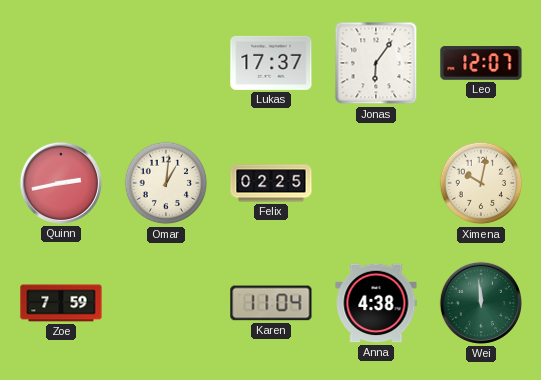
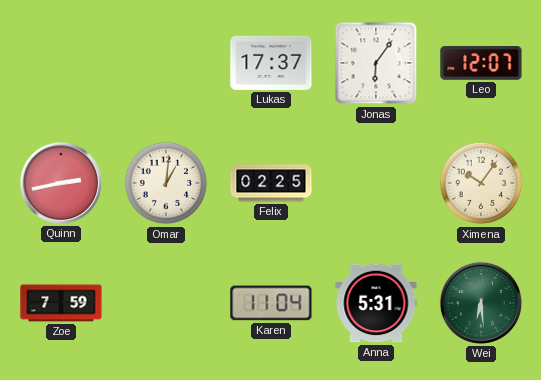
Ximena: 10:02 -> 10:06 (481, 183)
Anna: 4:38 -> 5:31 (376, 303)
Wei: 11:59 -> 6:29 (481, 303)
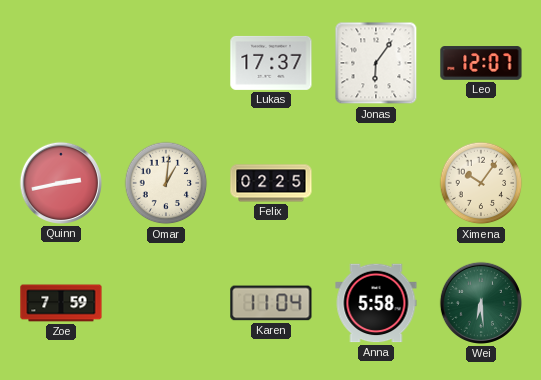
Anna: 5:31 -> 5:58 (376, 303)
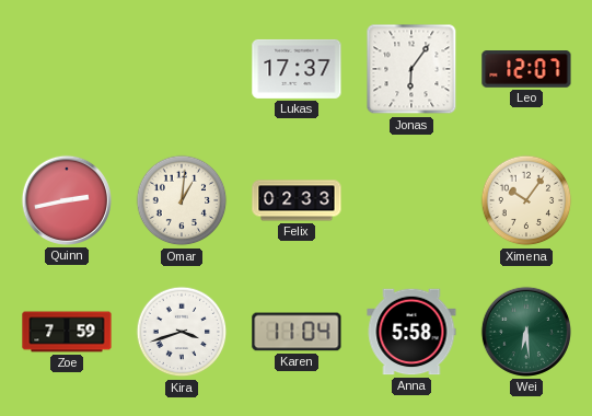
Felix: 02:25 -> 02:33 (297, 200)
Kira: none -> 3:42 (182, 332)
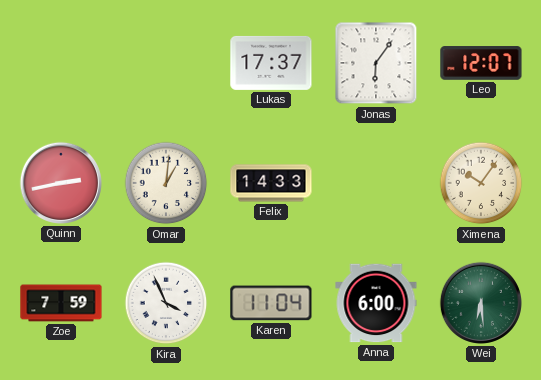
Felix: 02:33 -> 14:33 (271, 183)
Kira: 3:42 -> 3:56 (166, 303)
Anna: 5:58 -> 6:00 (376, 303)
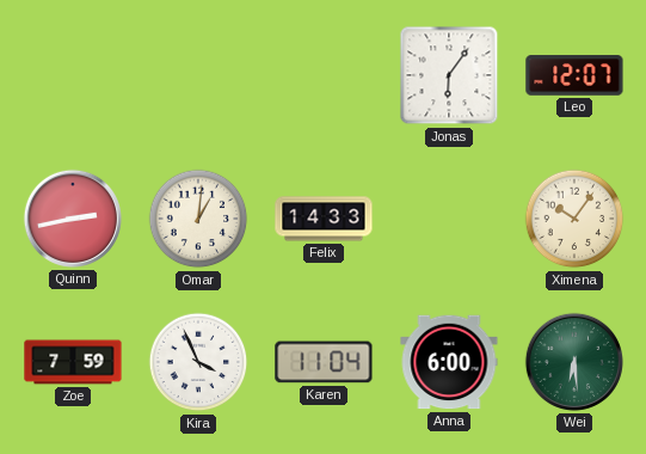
Lukas: 17:37 -> none (271, 63)
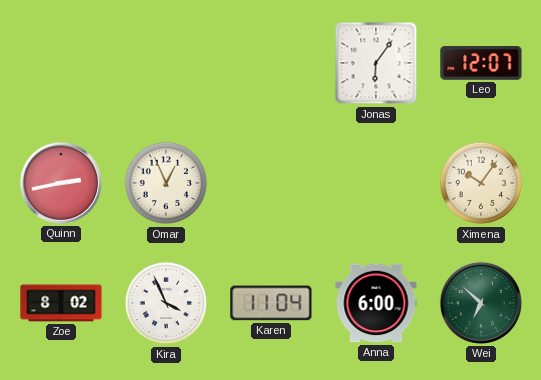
Omar: 1:01 -> 12:56 (166, 183)
Felix: 14:33 -> none (324, 219)
Zoe: 7:59 -> 8:02 (61, 303)
Wei: 6:29 -> 6:52 (481, 303)
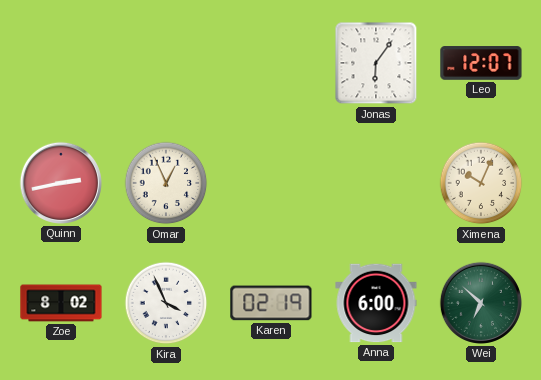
Ximena: 10:06 -> 10:04 (481, 183)
Karen: 11:04 -> 02:19 (271, 303)
